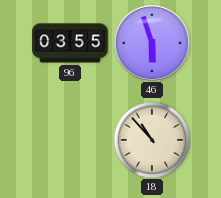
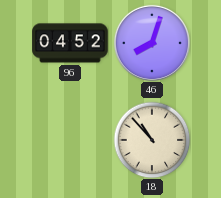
96: 03:55 -> 04:52 (70, 43)
46: 5:57 -> 8:03 (152, 43)
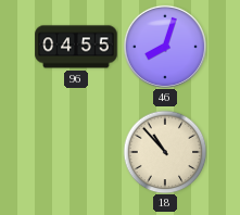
96: 04:52 -> 04:55 (76, 47)
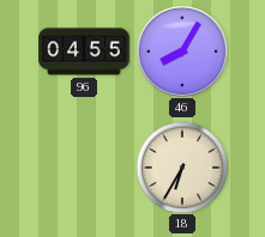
46: 8:03 -> 8:05 (182, 51)
18: 10:53 -> 6:35 (182, 168)
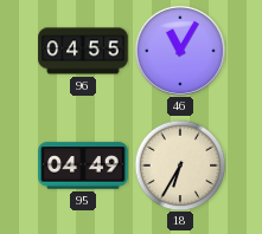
46: 8:05 -> 11:05 (180, 51)
95: none -> 04:49 (83, 165)
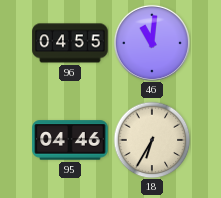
46: 11:05 -> 11:01 (152, 43)
95: 04:49 -> 04:46 (70, 140)
